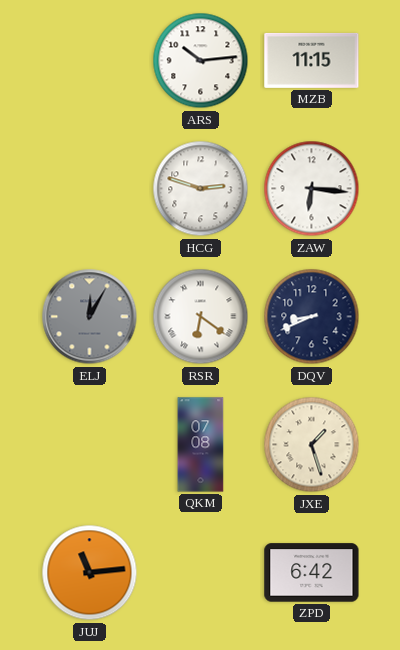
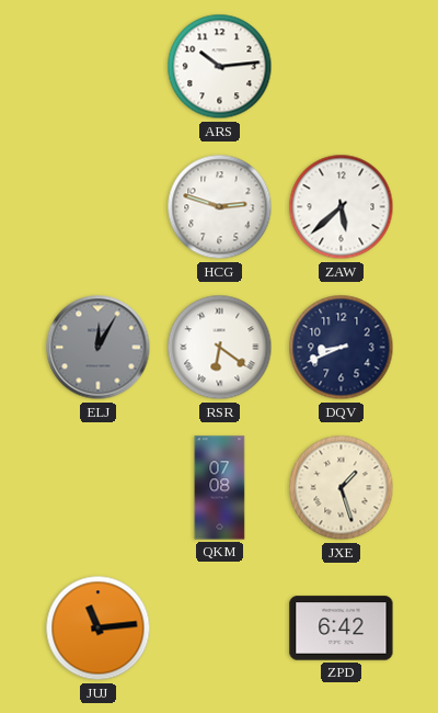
MZB: 11:15 -> none (312, 60)
ZAW: 6:16 -> 5:38 (342, 207)
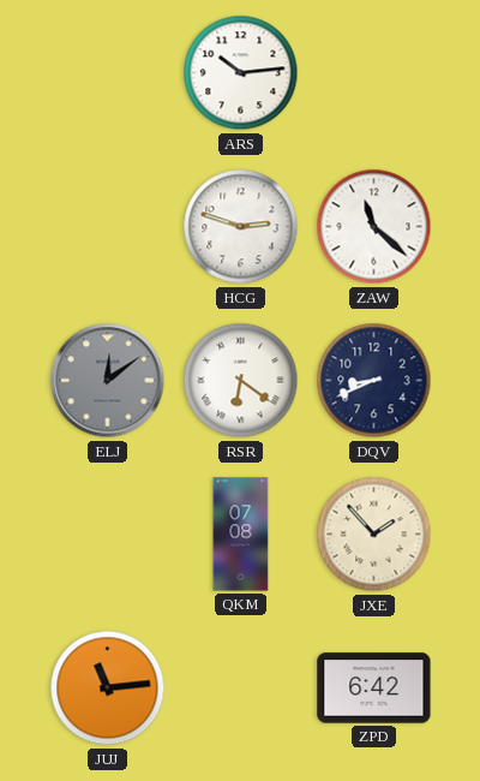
ZAW: 5:38 -> 11:22 (374, 227)
ELJ: 12:05 -> 12:09 (108, 381)
JXE: 1:27 -> 1:53 (374, 535)
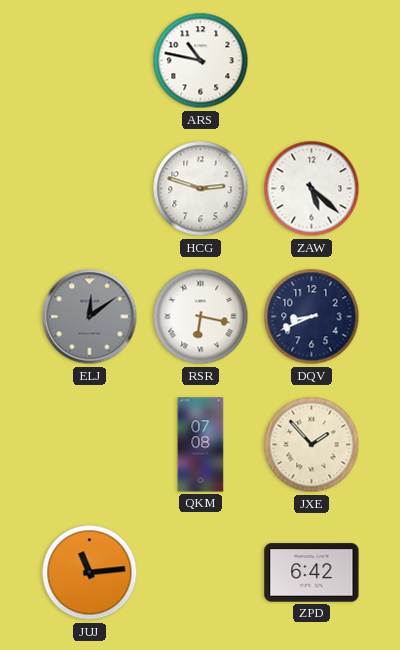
ARS: 10:14 -> 10:47 (201, 61)
ZAW: 11:22 -> 5:22 (312, 189)
RSR: 6:21 -> 6:17 (201, 317)
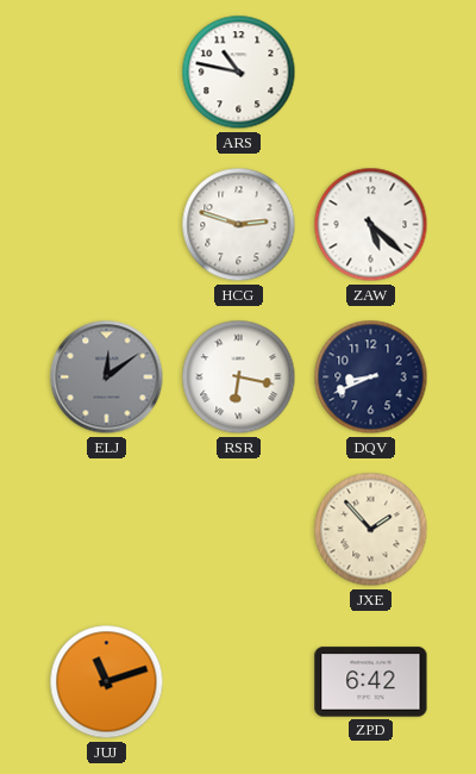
QKM: 07:08 -> none (201, 445)
JUJ: 11:14 -> 11:12 (107, 682)
